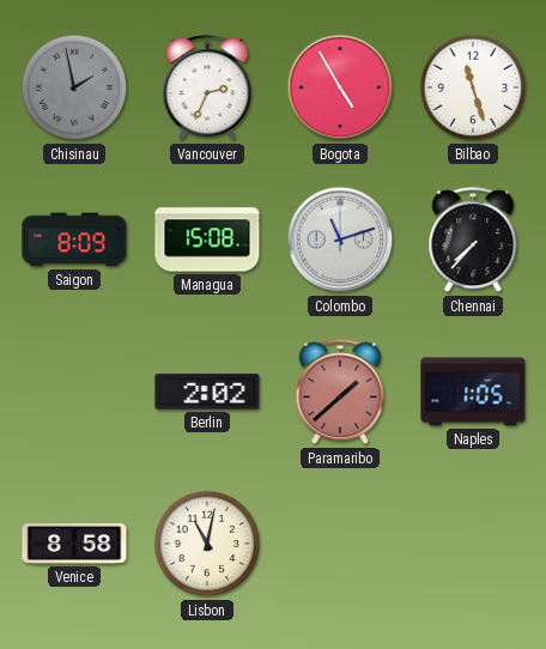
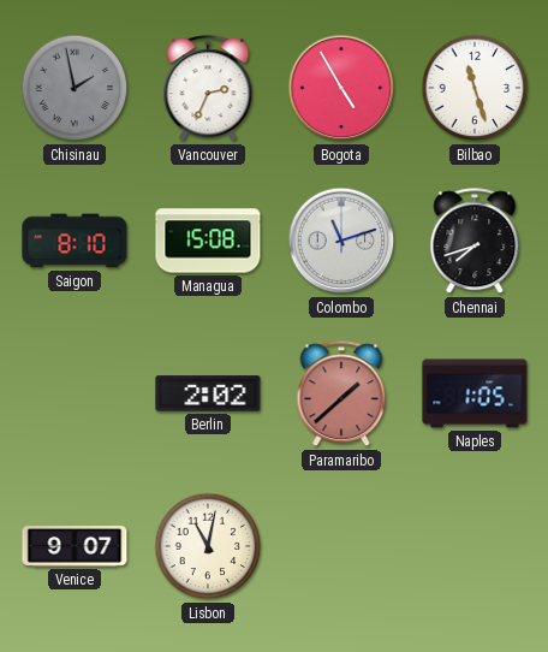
Saigon: 8:09 -> 8:10 (75, 241)
Chennai: 7:37 -> 7:42 (475, 242)
Venice: 8:58 -> 9:07 (75, 547)
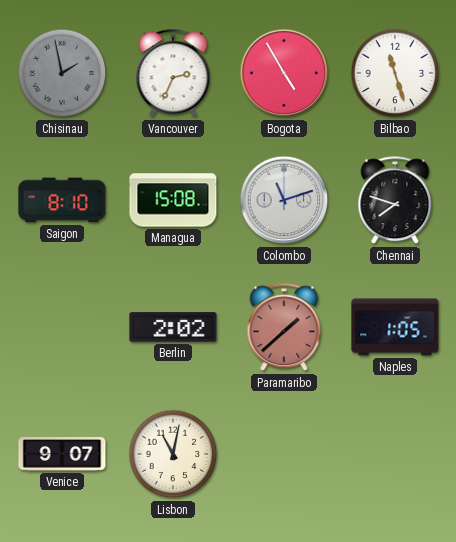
Chennai: 7:42 -> 7:48 (395, 201)
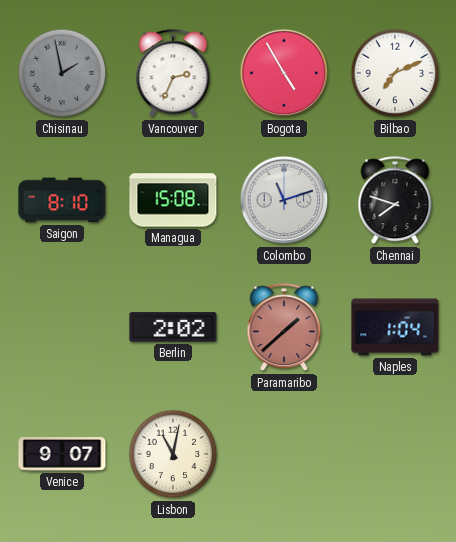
Bilbao: 11:27 -> 7:11 (395, 73)
Naples: 1:05 -> 1:04 (395, 327)
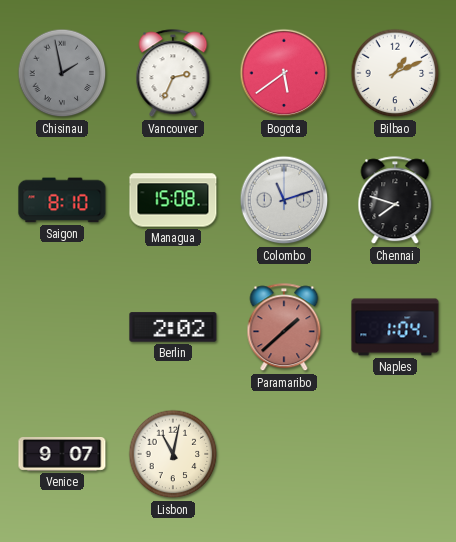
Bogota: 4:55 -> 5:39 (284, 73)
Bilbao: 7:11 -> 1:11 (395, 73)
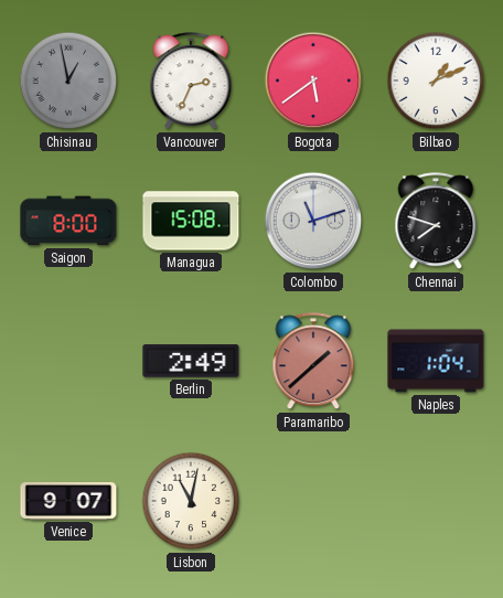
Chisinau: 1:58 -> 12:58 (68, 81)
Saigon: 8:10 -> 8:00 (68, 221)
Berlin: 2:02 -> 2:49 (191, 361)
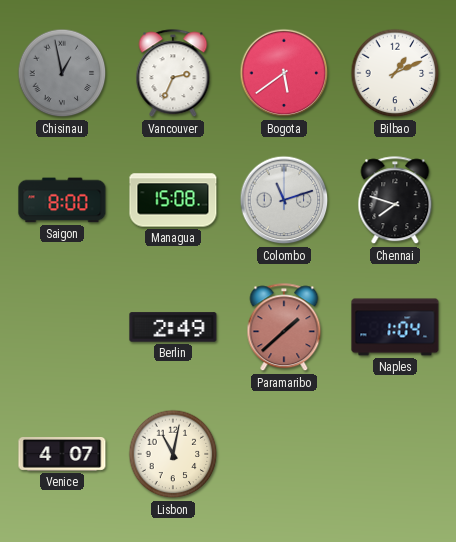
Venice: 9:07 -> 4:07 (62, 455)
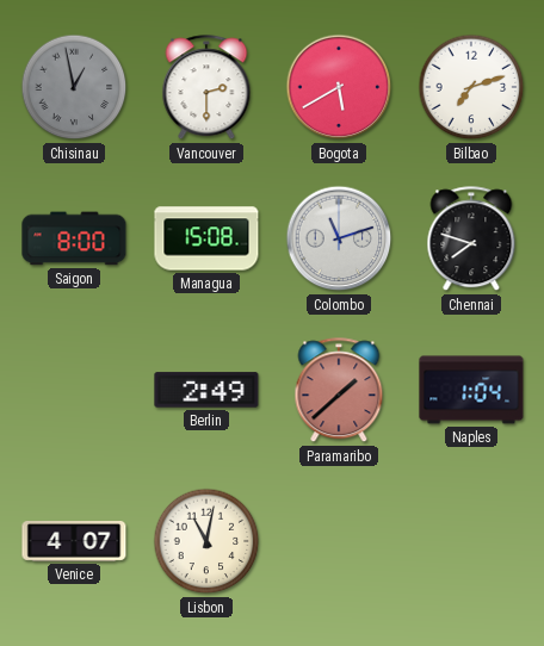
Vancouver: 2:34 -> 2:30 (206, 88)
Bogota: 5:39 -> 5:40 (339, 87)
Bilbao: 1:11 -> 7:12 (471, 87)
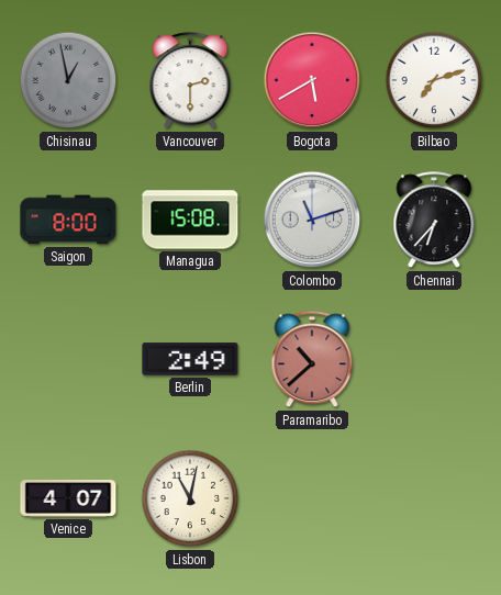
Chennai: 7:48 -> 6:37 (434, 221)
Paramaribo: 1:38 -> 10:38 (312, 360)
Naples: 1:04 -> none (471, 390)
